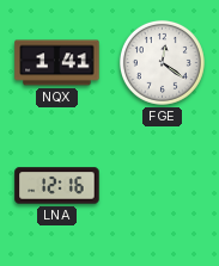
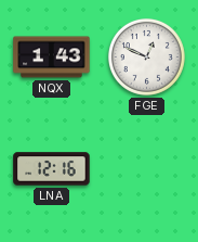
NQX: 1:41 -> 1:43 (52, 58)
FGE: 12:21 -> 12:49 (146, 56)
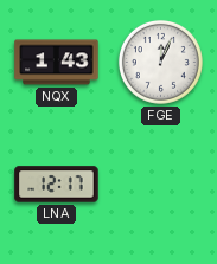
FGE: 12:49 -> 12:04 (160, 62)
LNA: 12:16 -> 12:17 (57, 185)
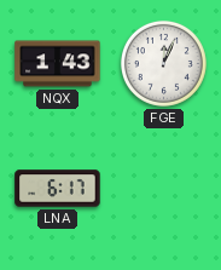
LNA: 12:17 -> 6:17 (58, 189)
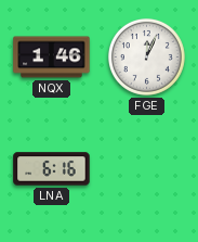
NQX: 1:43 -> 1:46 (52, 58)
LNA: 6:17 -> 6:16 (52, 169)
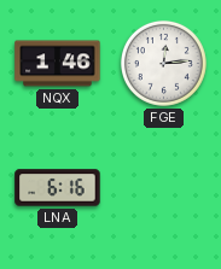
FGE: 12:04 -> 12:14 (163, 63)
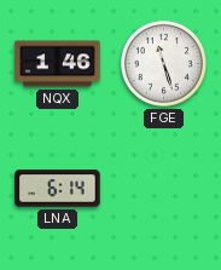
FGE: 12:14 -> 11:27 (163, 63)
LNA: 6:16 -> 6:14 (58, 189)
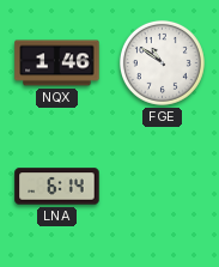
FGE: 11:27 -> 10:51 (162, 62)
